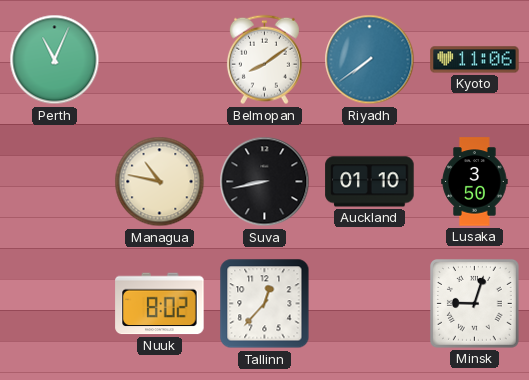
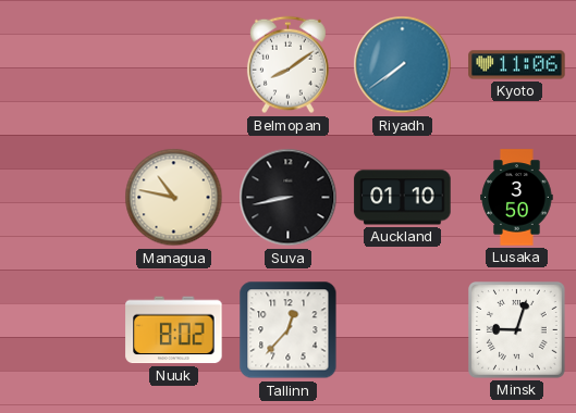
Perth: 11:04 -> none (55, 60)
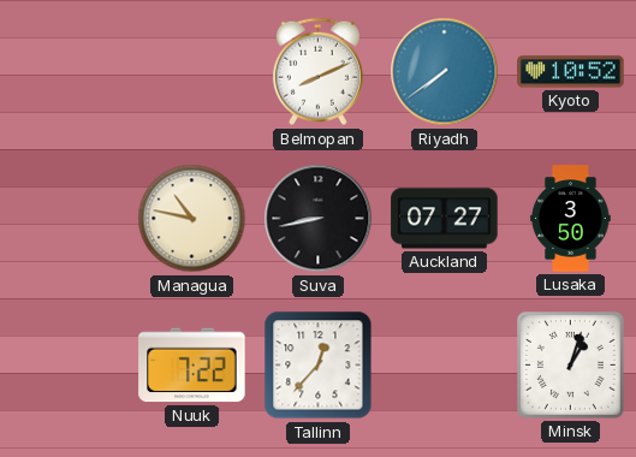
Belmopan: 8:09 -> 8:11 (317, 72)
Kyoto: 11:06 -> 10:52 (571, 72)
Auckland: 01:10 -> 07:27 (445, 219)
Nuuk: 8:02 -> 7:22 (192, 366)
Minsk: 9:03 -> 1:03 (571, 366)
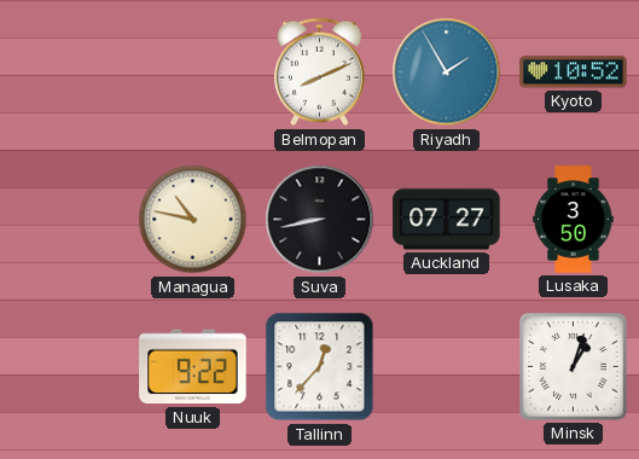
Riyadh: 7:39 -> 1:55 (447, 72)
Nuuk: 7:22 -> 9:22 (193, 367)
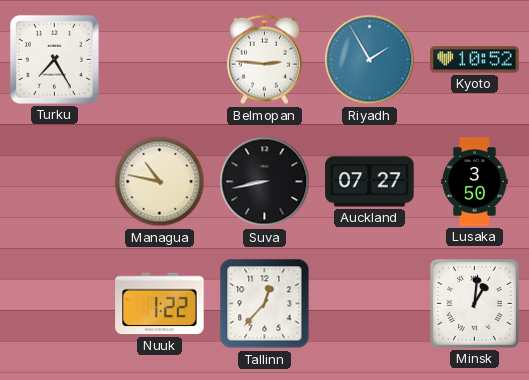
Turku: none -> 7:25 (54, 59)
Belmopan: 8:11 -> 2:46 (264, 60)
Nuuk: 9:22 -> 1:22 (160, 304)
Minsk: 1:03 -> 1:01 (475, 304)
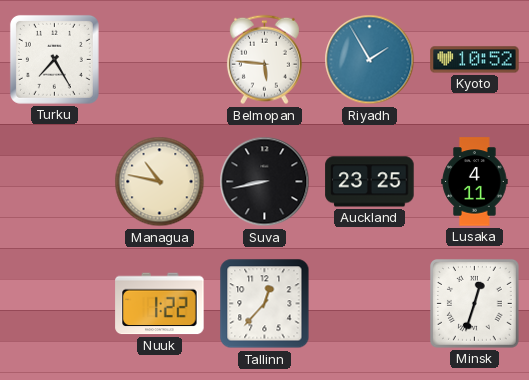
Belmopan: 2:46 -> 5:46 (264, 60)
Auckland: 07:27 -> 23:25 (370, 182)
Lusaka: 3:50 -> 4:11 (475, 182)
Minsk: 1:01 -> 12:33 (475, 304)
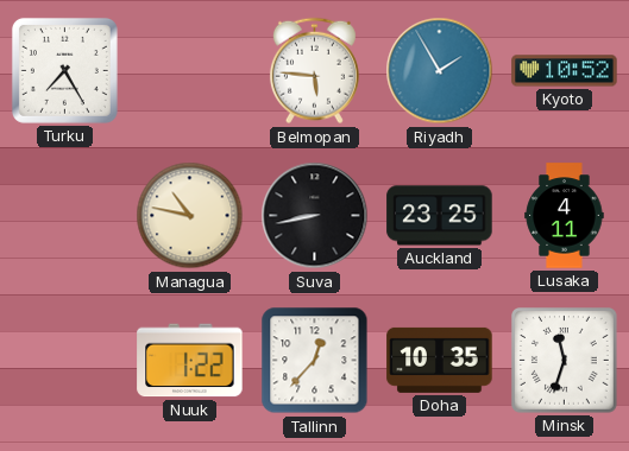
Doha: none -> 10:35 (440, 360)
Minsk: 12:33 -> 11:33 (565, 361)
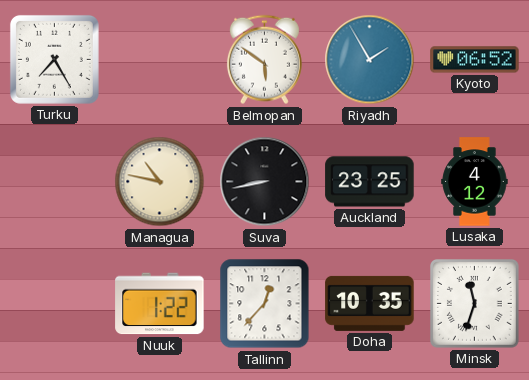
Belmopan: 5:46 -> 5:51 (264, 60)
Kyoto: 10:52 -> 06:52 (475, 60)
Lusaka: 4:11 -> 4:12 (475, 182)
